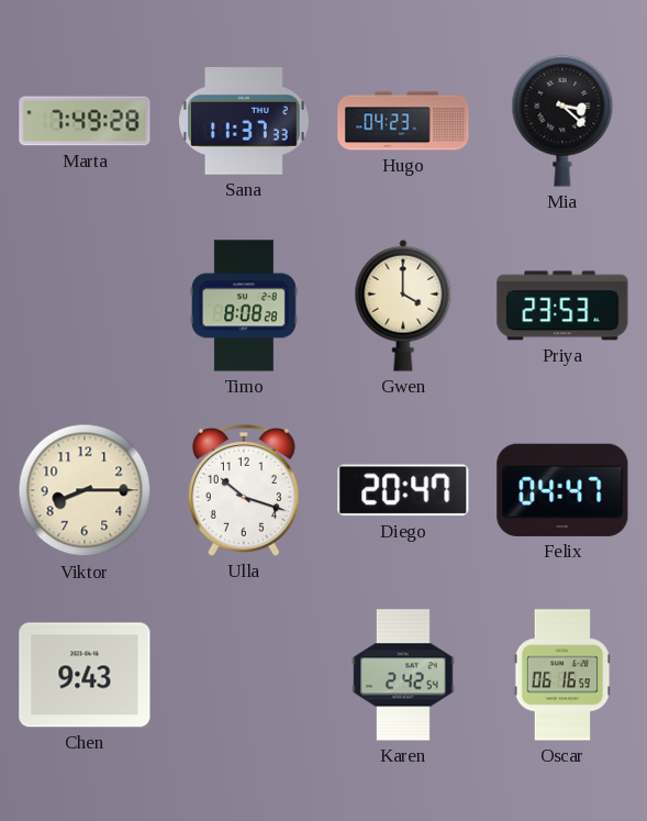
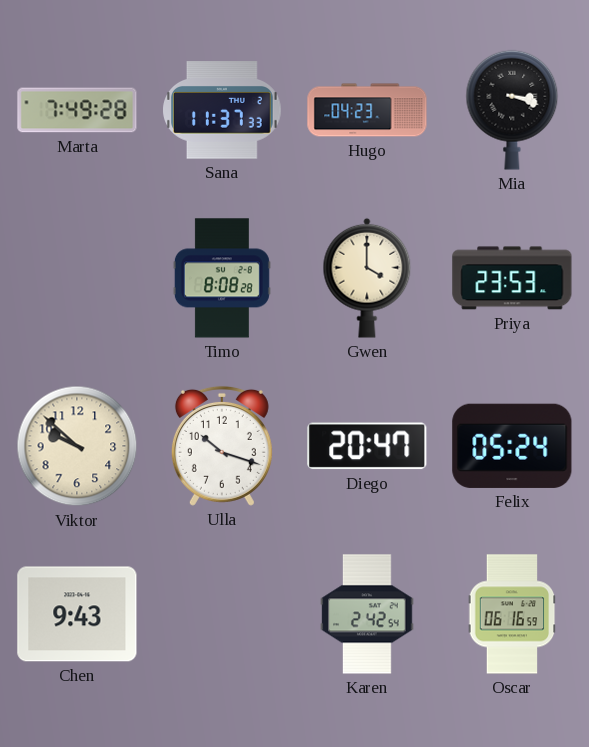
Mia: 3:22 -> 3:18 (512, 110)
Viktor: 8:15 -> 9:52 (77, 446)
Felix: 04:47 -> 05:24 (512, 446)
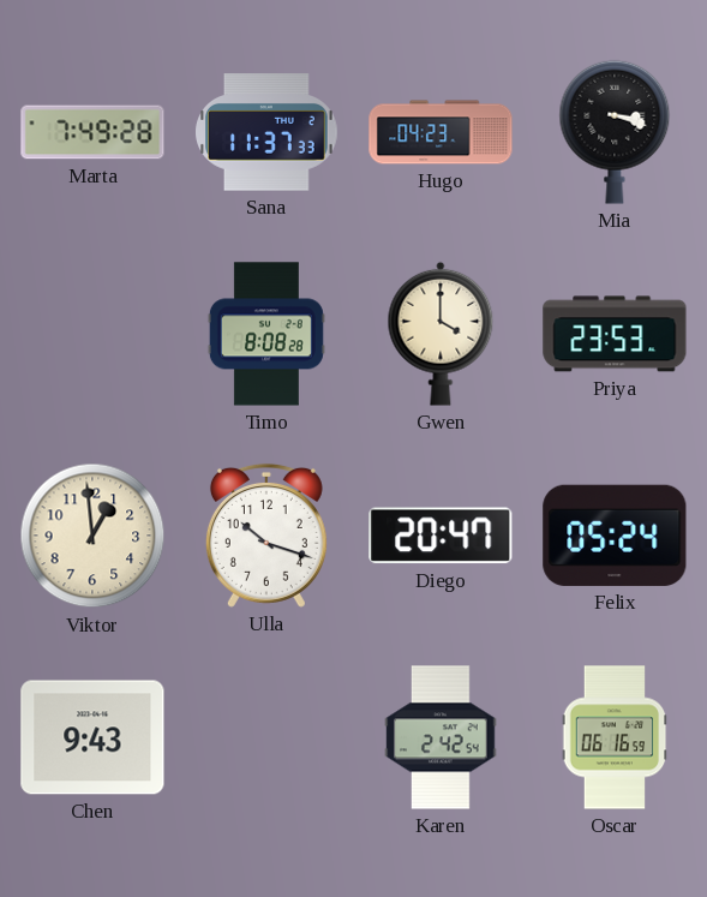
Viktor: 9:52 -> 12:59 (92, 536)
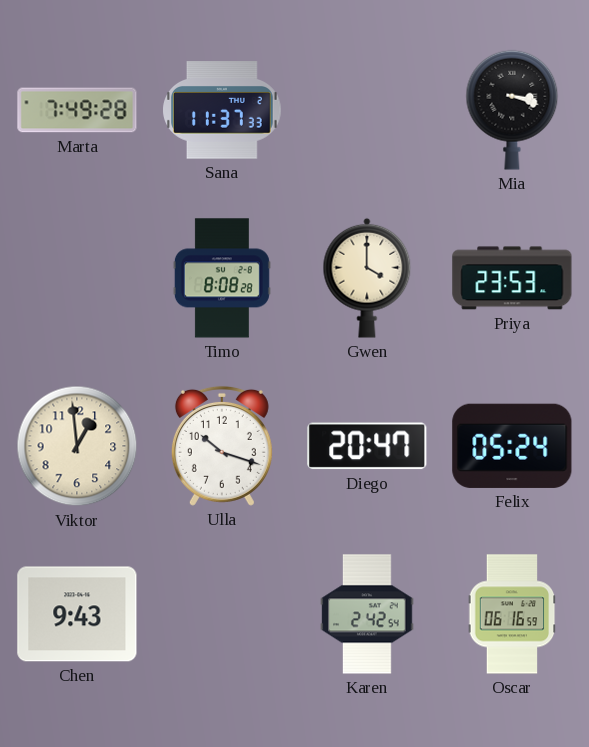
Hugo: 04:23 -> none (441, 132)
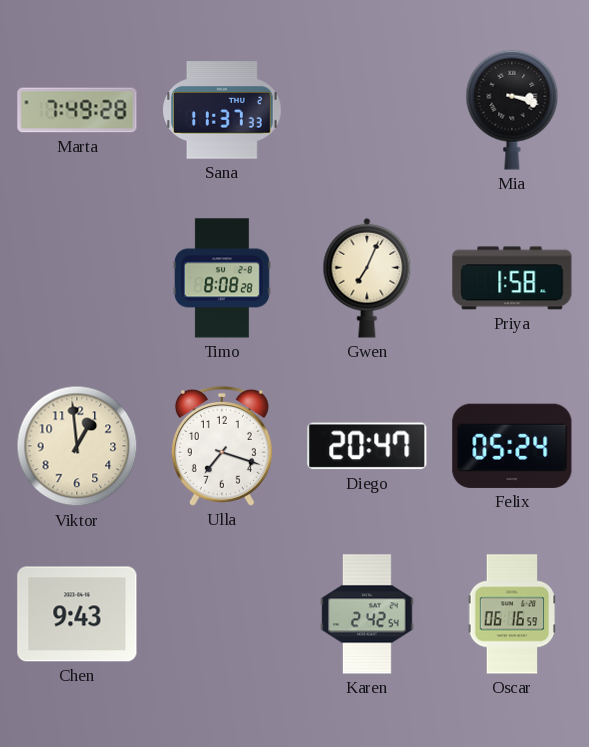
Gwen: 4:00 -> 7:04 (367, 278)
Priya: 23:53 -> 1:58 (512, 278)
Ulla: 10:18 -> 7:18 (222, 446)
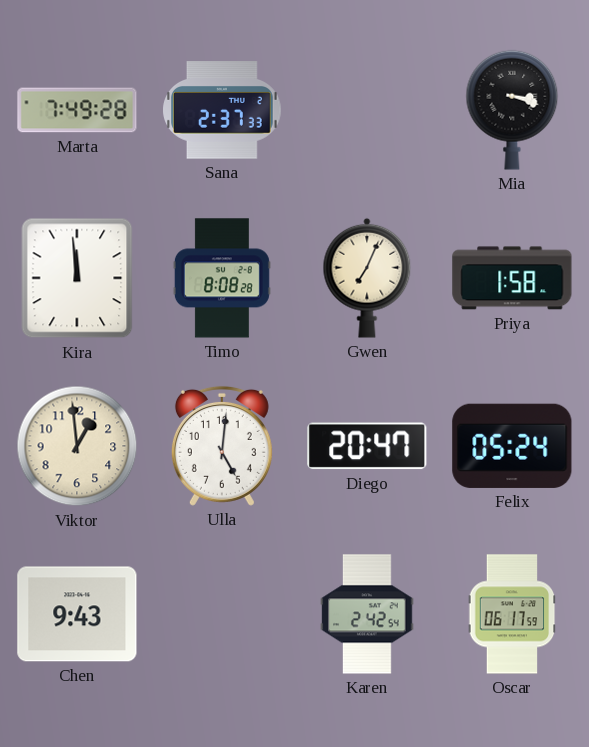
Sana: 11:37 -> 2:37 (223, 110)
Kira: none -> 11:59 (77, 278)
Ulla: 7:18 -> 5:01 (222, 446)
Oscar: 06:16 -> 06:17 (512, 614)
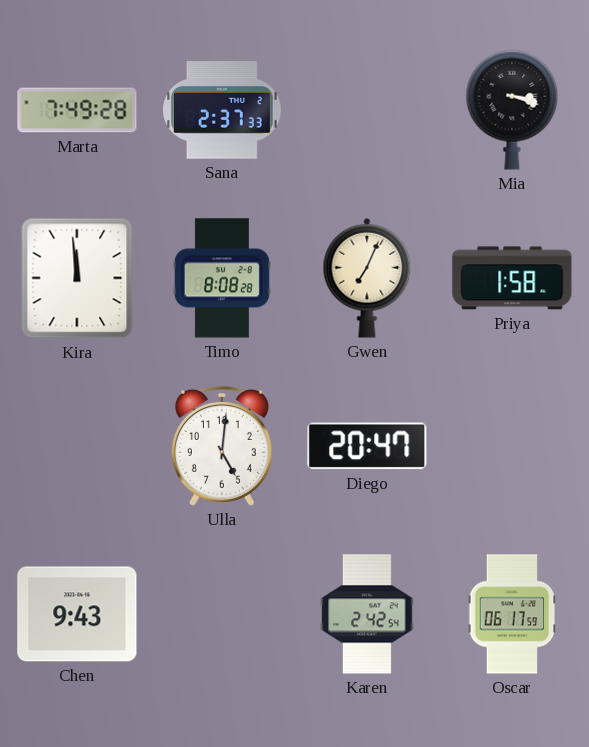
Viktor: 12:59 -> none (77, 446)
Felix: 05:24 -> none (512, 446)
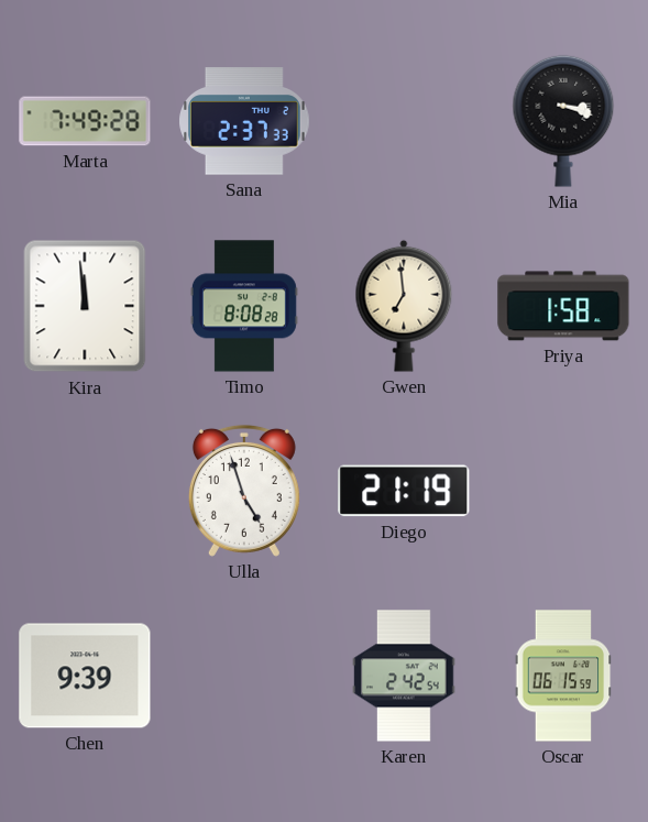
Gwen: 7:04 -> 6:59 (404, 306)
Ulla: 5:01 -> 4:57 (244, 491)
Diego: 20:47 -> 21:19 (404, 491)
Chen: 9:43 -> 9:39 (85, 676)
Oscar: 06:17 -> 06:15 (563, 676)
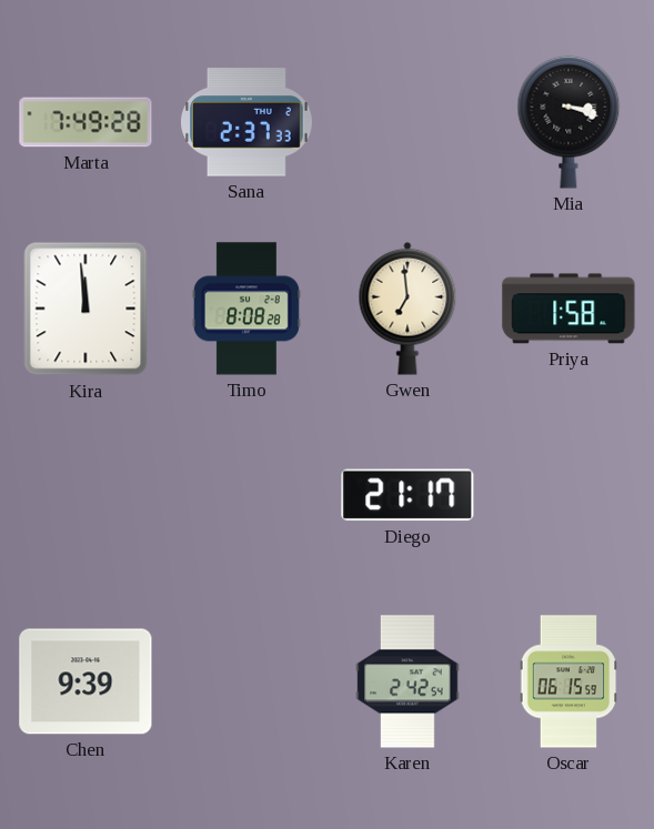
Ulla: 4:57 -> none (244, 491)
Diego: 21:19 -> 21:17 (408, 495)
